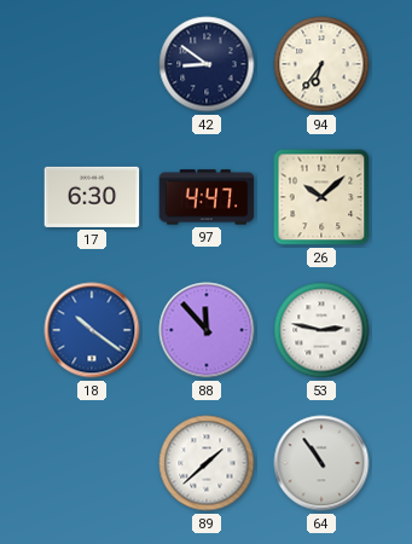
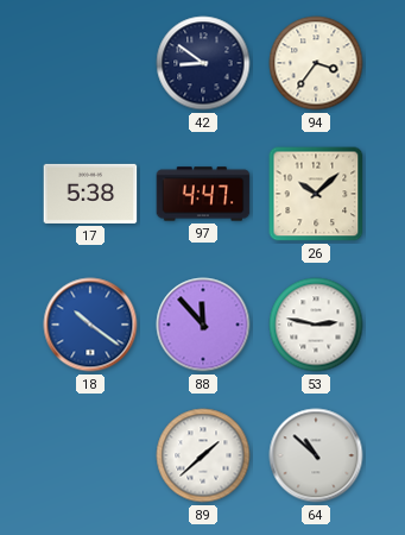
94: 6:36 -> 3:36 (316, 63)
17: 6:30 -> 5:38 (90, 194)
64: 10:54 -> 10:52 (316, 455)
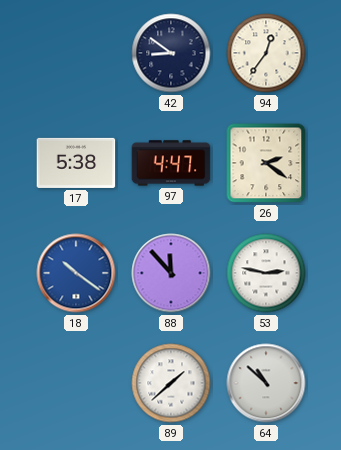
94: 3:36 -> 12:36 (266, 53)
26: 10:08 -> 2:21 (266, 163)
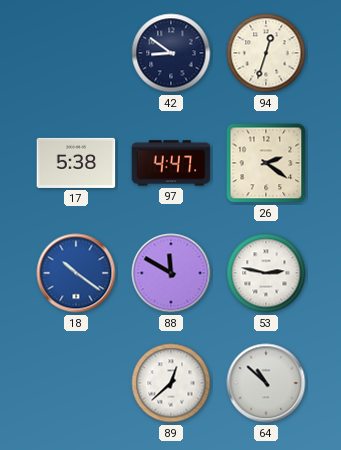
94: 12:36 -> 12:33 (266, 53)
88: 11:53 -> 11:50 (171, 273)
89: 1:38 -> 12:38 (171, 383)
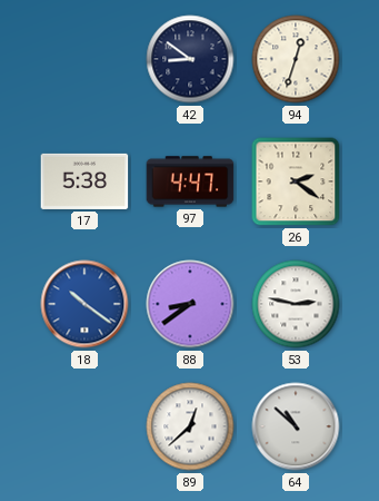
88: 11:50 -> 8:39 (190, 304)
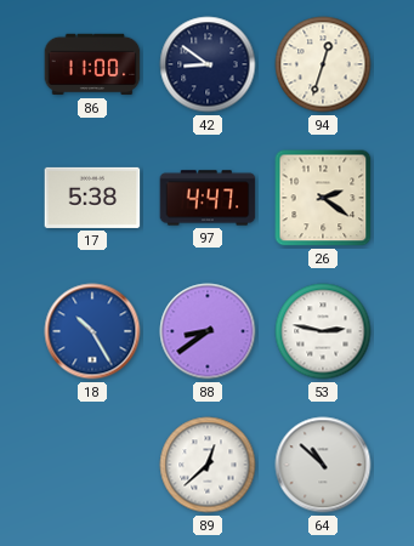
86: none -> 11:00 (92, 64)
18: 10:21 -> 10:25 (92, 331)
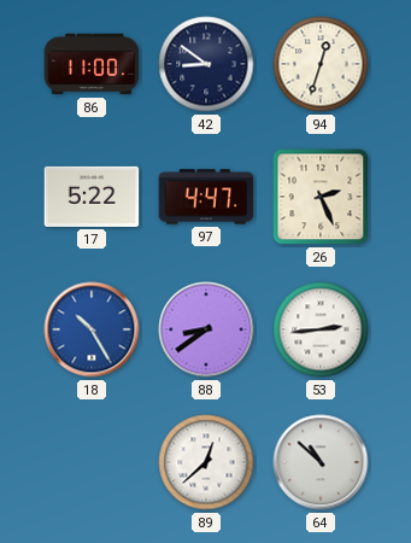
17: 5:38 -> 5:22 (92, 197)
26: 2:21 -> 2:26 (321, 197)
53: 2:47 -> 2:44 (321, 329)
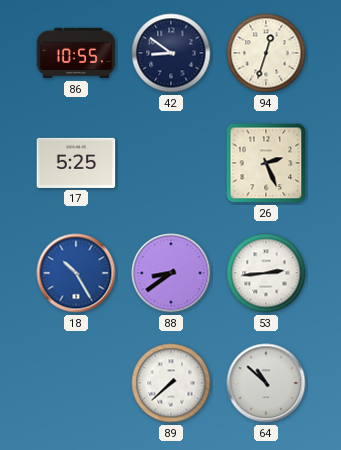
86: 11:00 -> 10:55 (76, 53)
17: 5:22 -> 5:25 (76, 163)
97: 4:47 -> none (206, 197)
89: 12:38 -> 7:38 (171, 383)
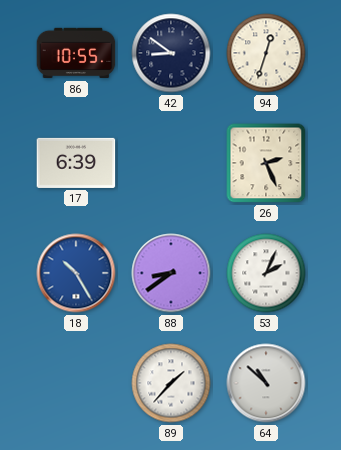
17: 5:25 -> 6:39 (76, 163)
53: 2:44 -> 2:04 (266, 273)
89: 7:38 -> 1:37 (171, 383)
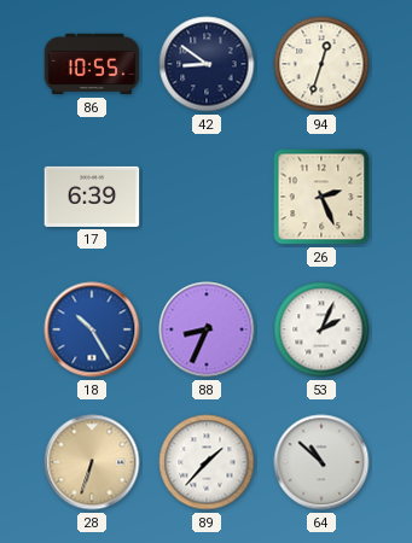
88: 8:39 -> 8:34 (207, 329)
28: none -> 6:33 (92, 462)
